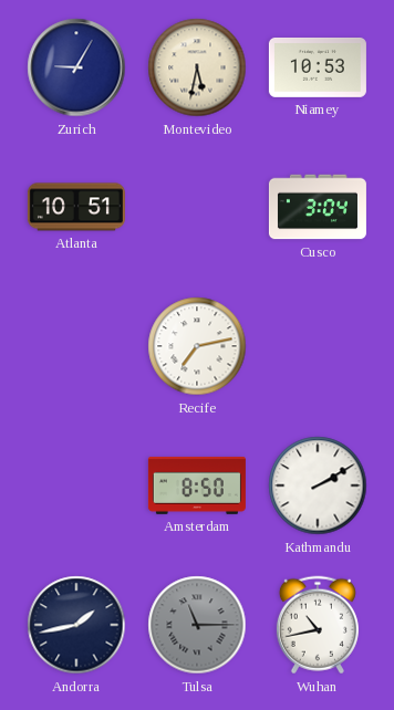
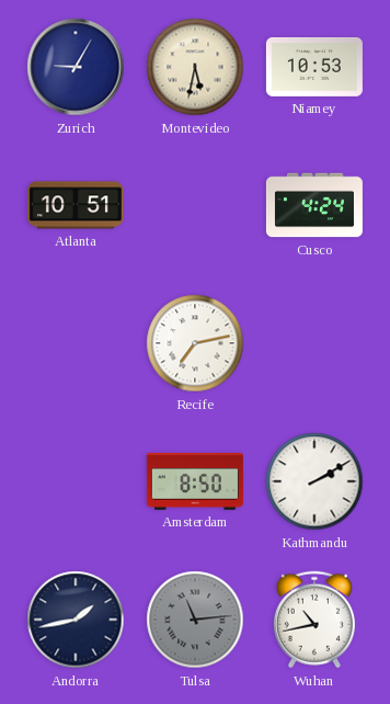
Cusco: 3:04 -> 4:24 (314, 205)
Tulsa: 11:15 -> 11:14 (195, 620)
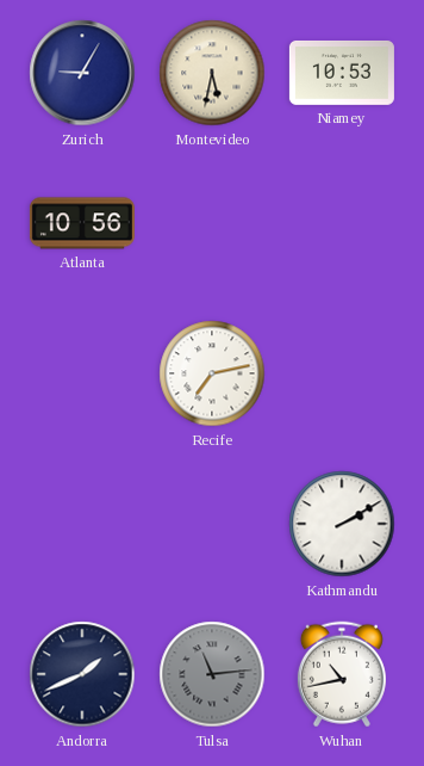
Atlanta: 10:51 -> 10:56 (82, 223)
Cusco: 4:24 -> none (314, 205)
Amsterdam: 8:50 -> none (195, 481)
Andorra: 1:43 -> 1:41 (82, 674)
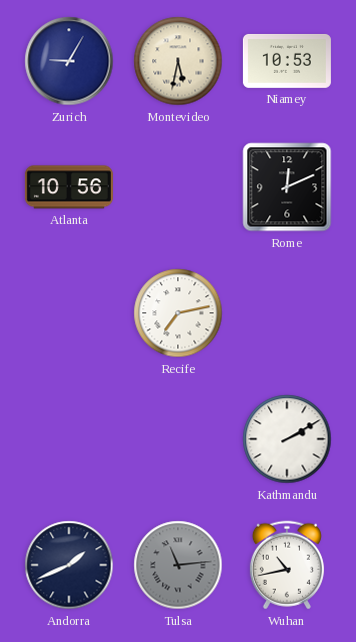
Rome: none -> 12:11 (287, 187)
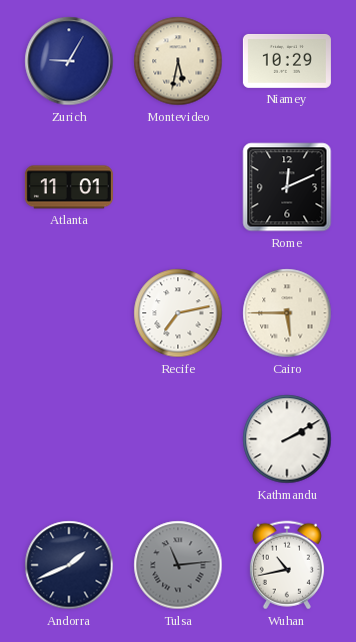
Niamey: 10:53 -> 10:29 (287, 61)
Atlanta: 10:56 -> 11:01 (69, 187)
Cairo: none -> 5:45 (287, 313)
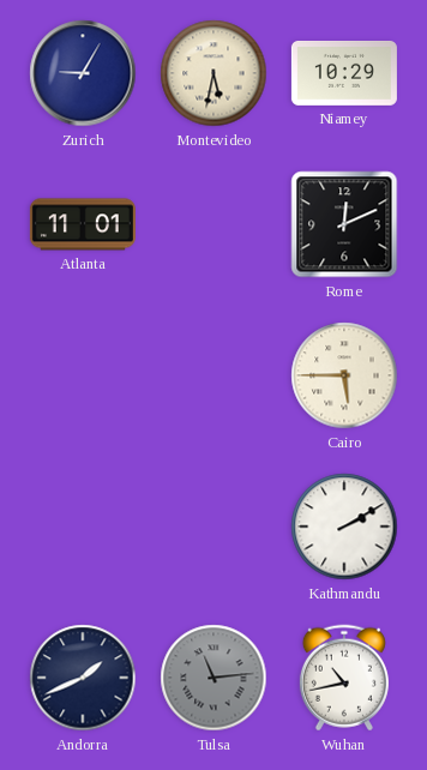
Recife: 7:13 -> none (178, 313)
